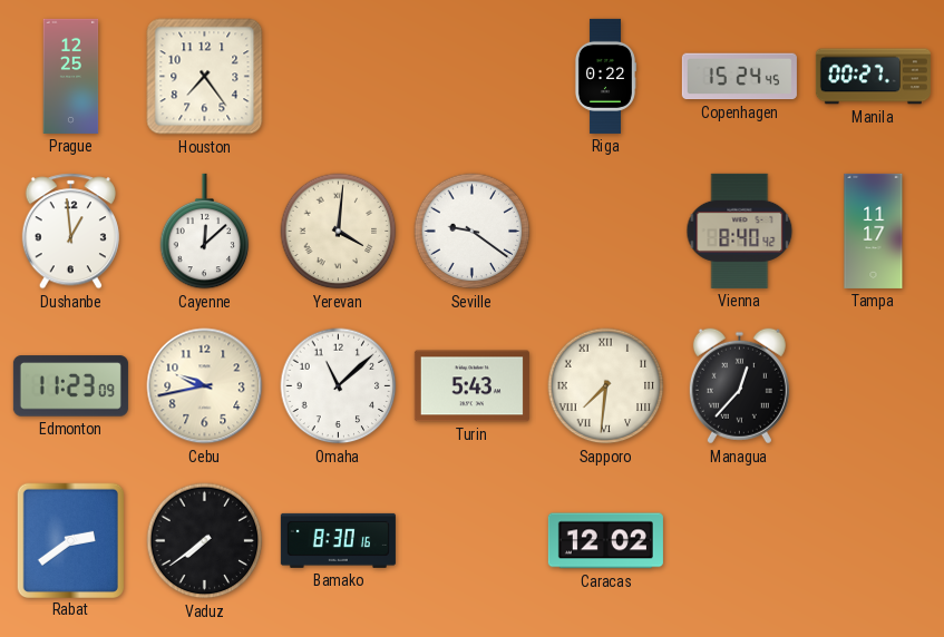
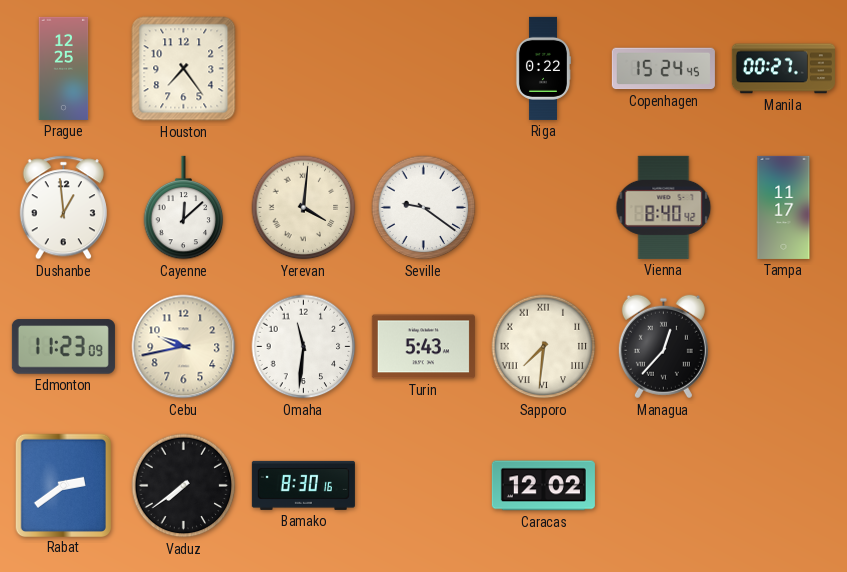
Omaha: 11:08 -> 11:31 (304, 347)
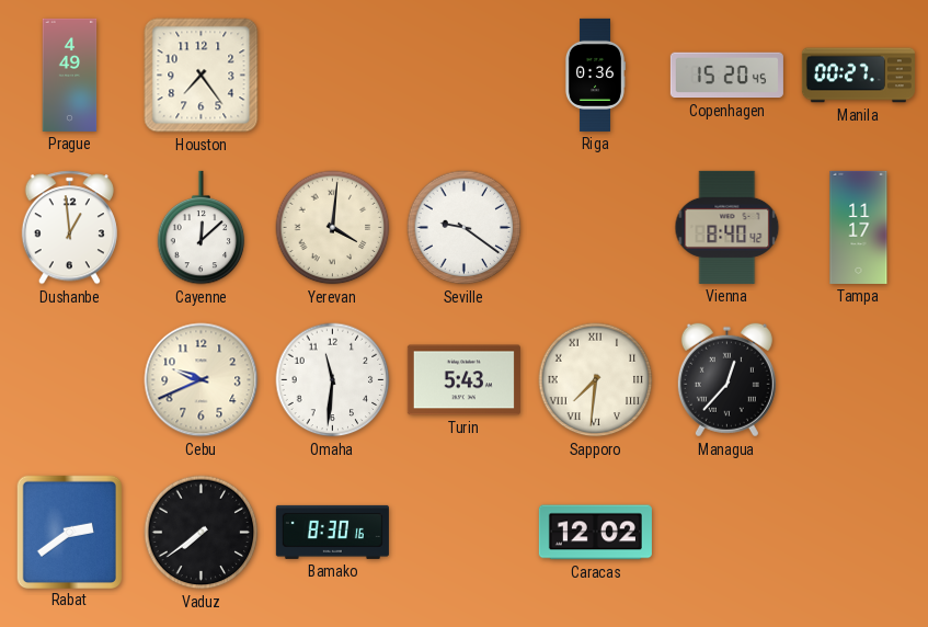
Prague: 12:25 -> 4:49 (70, 75)
Riga: 0:22 -> 0:36 (595, 75)
Copenhagen: 15:24 -> 15:20 (726, 76)
Edmonton: 11:23 -> none (63, 347)
Cebu: 9:43 -> 9:41 (202, 380)
